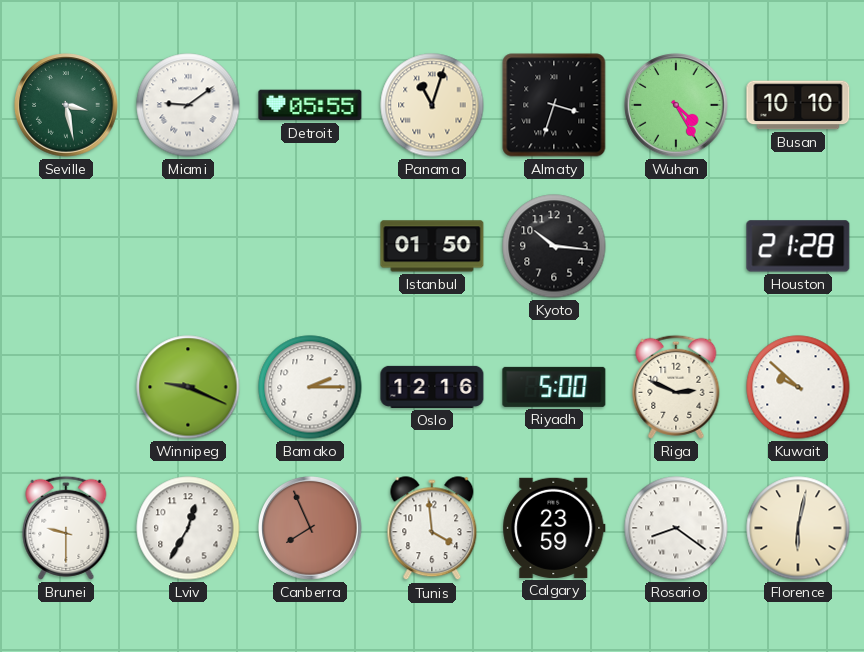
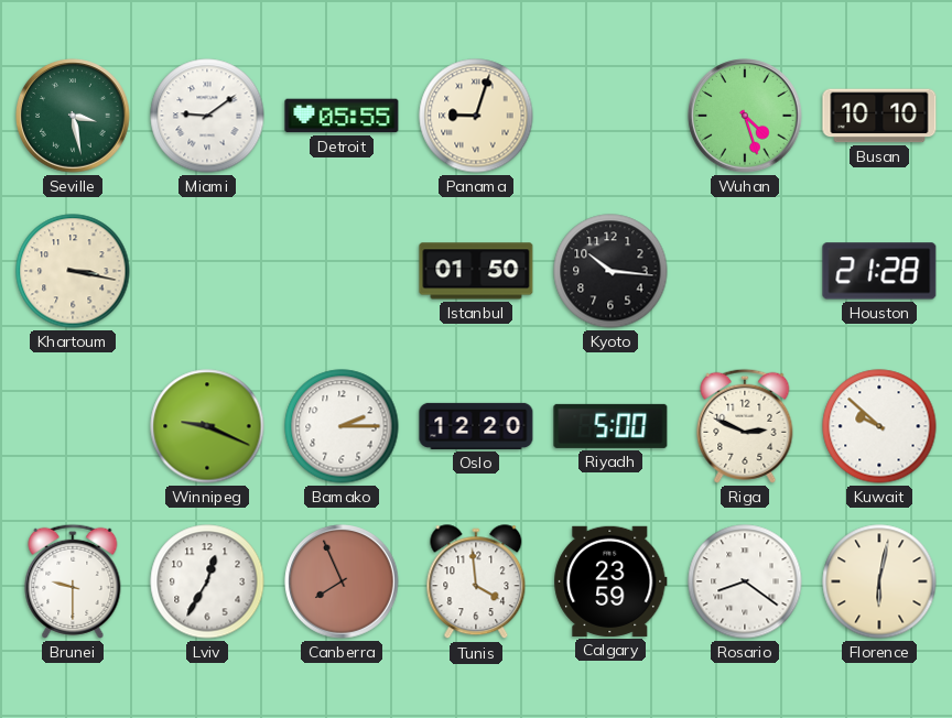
Panama: 11:03 -> 9:03 (476, 116)
Almaty: 3:33 -> none (554, 105)
Wuhan: 4:25 -> 4:27 (745, 116)
Khartoum: none -> 3:17 (73, 271)
Oslo: 12:16 -> 12:20 (476, 426)
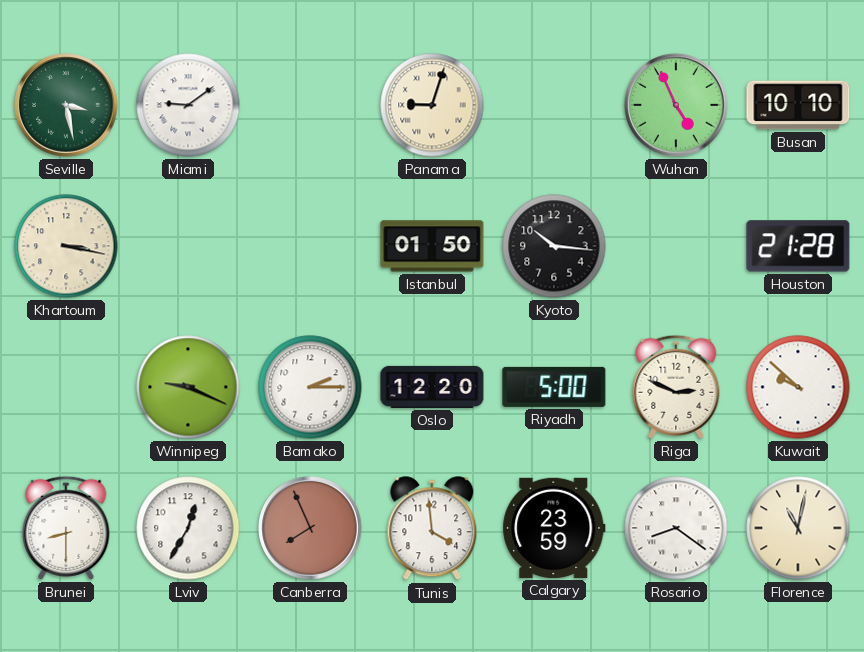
Detroit: 05:55 -> none (342, 116)
Wuhan: 4:27 -> 4:56 (676, 105)
Brunei: 9:30 -> 8:30 (66, 528)
Florence: 6:02 -> 11:02 (798, 528)
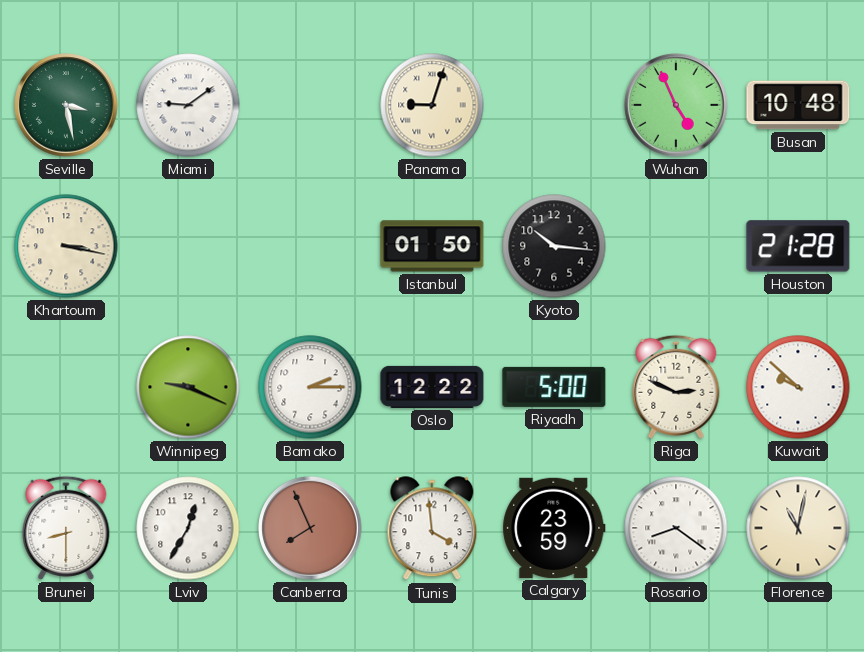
Busan: 10:10 -> 10:48 (798, 105)
Oslo: 12:20 -> 12:22 (432, 387)
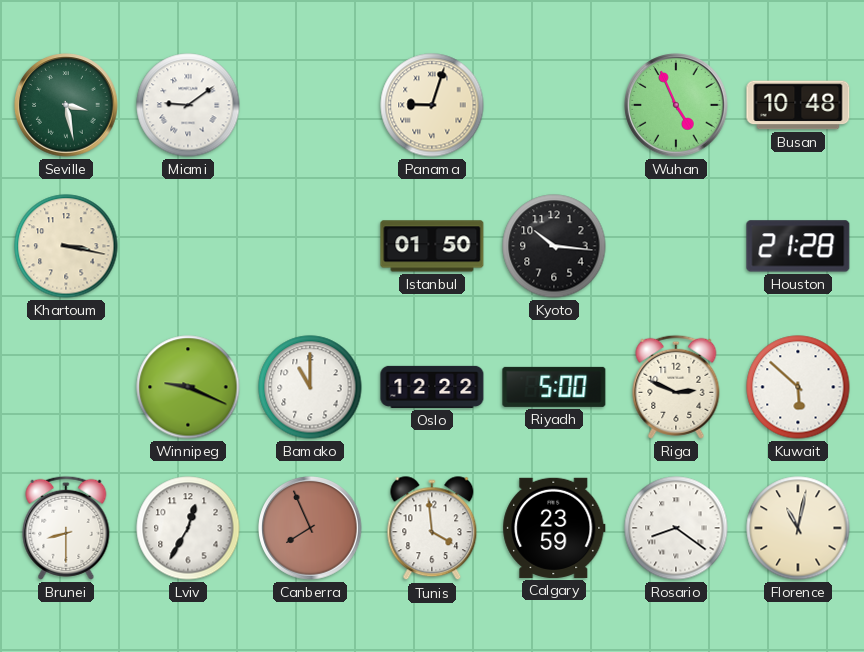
Bamako: 2:15 -> 11:00 (310, 387)
Kuwait: 9:52 -> 5:52 (798, 387)
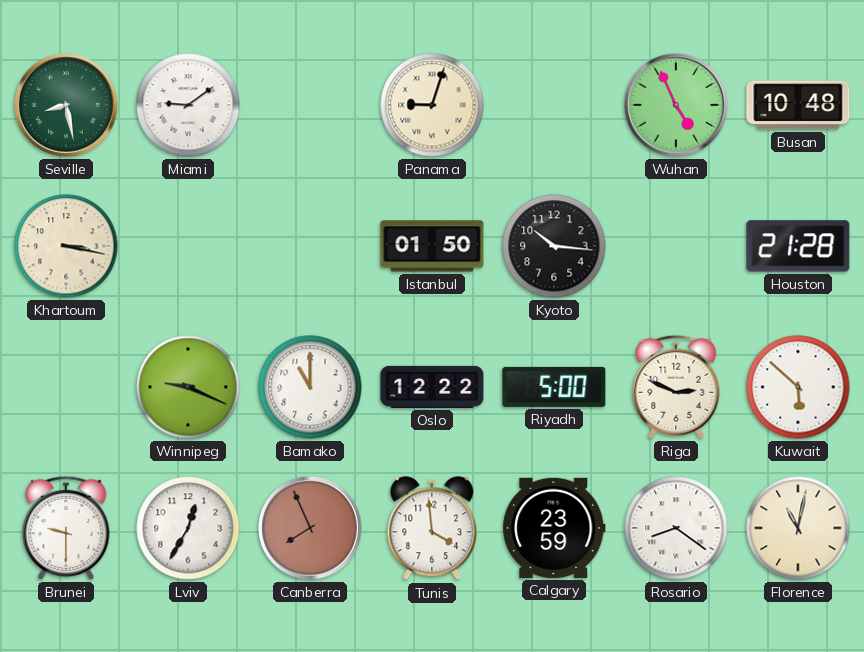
Seville: 3:28 -> 8:28 (66, 105)
Brunei: 8:30 -> 9:30 (66, 528)
